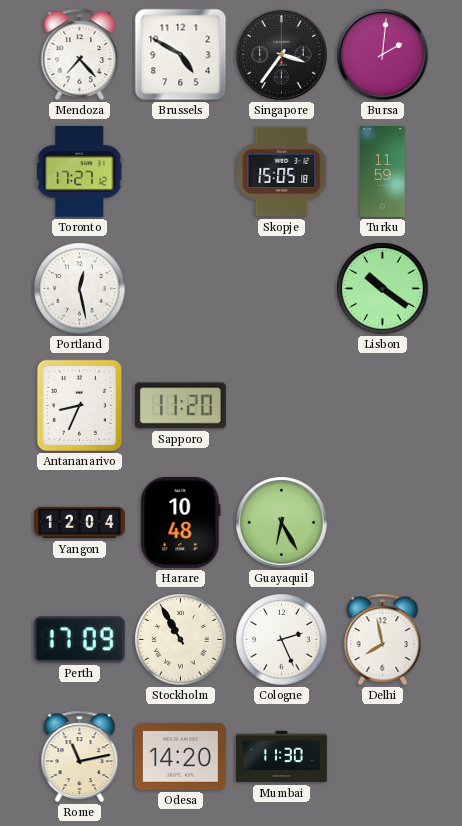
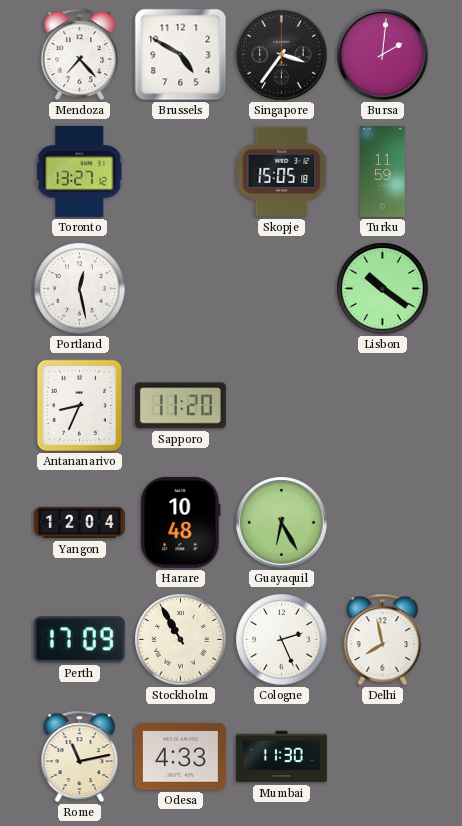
Toronto: 17:27 -> 13:27 (80, 171)
Odesa: 14:20 -> 4:33 (180, 757)
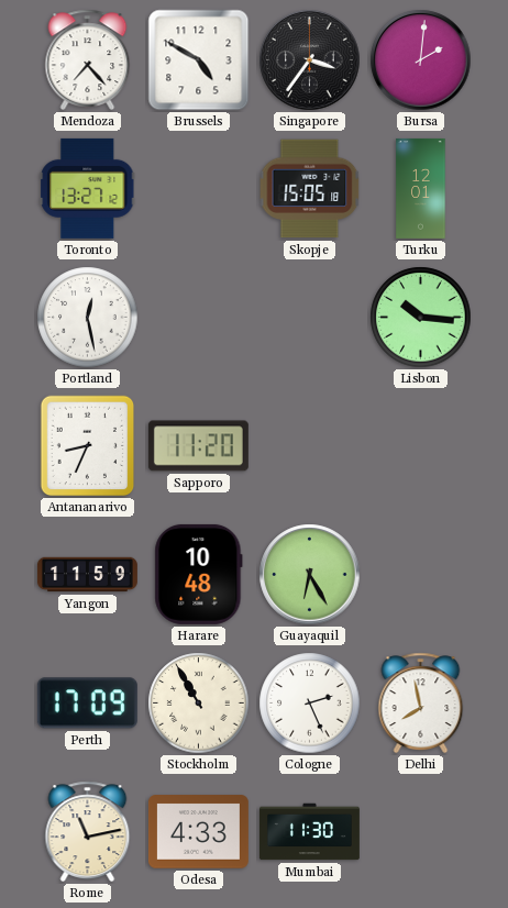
Turku: 11:59 -> 12:01 (421, 188)
Lisbon: 10:21 -> 10:16 (421, 318)
Yangon: 12:04 -> 11:59 (87, 575)
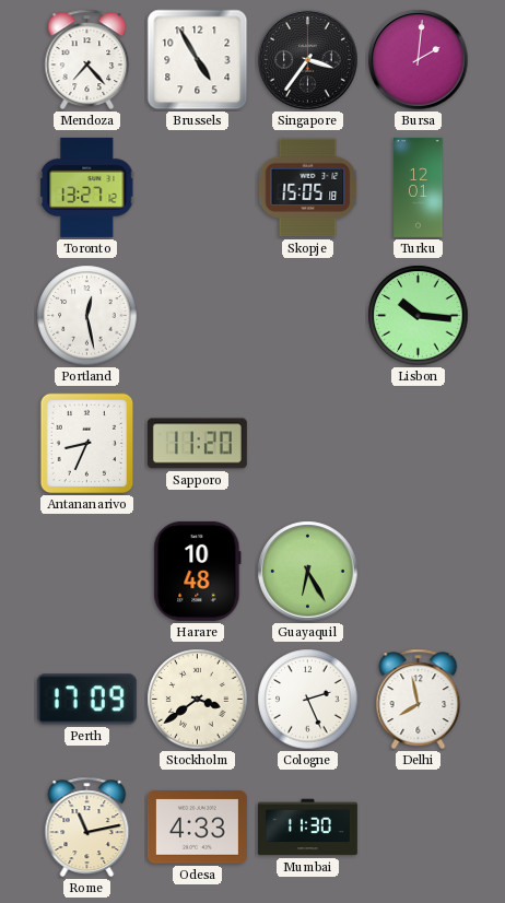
Brussels: 4:50 -> 4:55 (198, 60)
Yangon: 11:59 -> none (87, 575)
Stockholm: 10:55 -> 3:39 (198, 700)
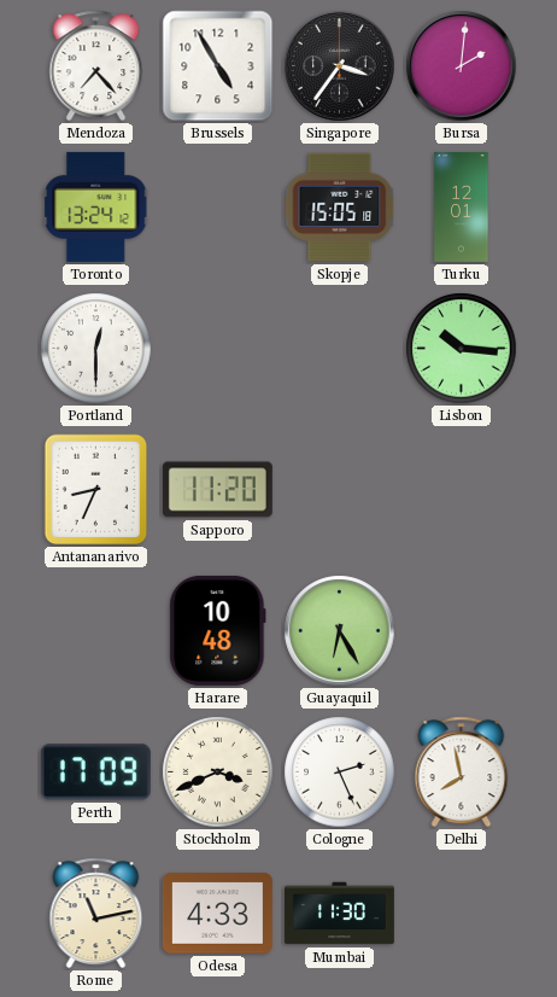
Toronto: 13:27 -> 13:24 (96, 206)
Portland: 12:28 -> 12:30 (96, 349)
Stockholm: 3:39 -> 3:41 (218, 772)
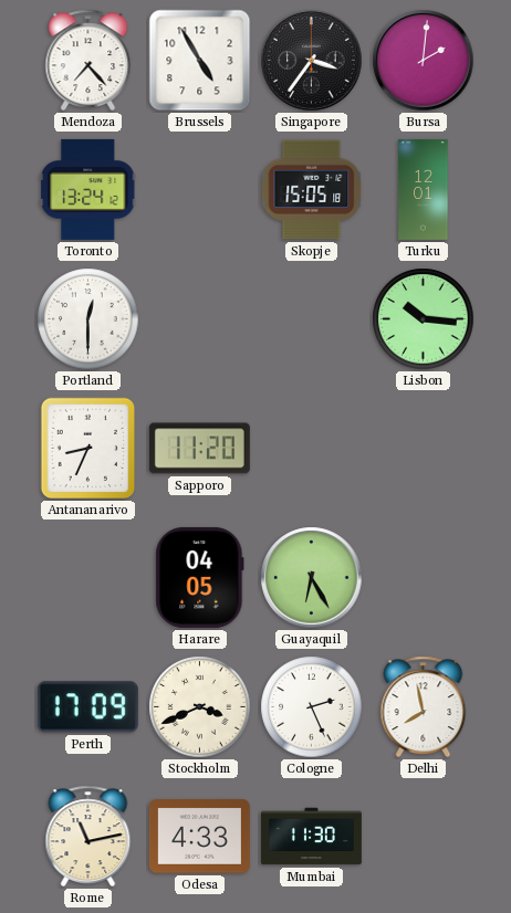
Harare: 10:48 -> 04:05 (200, 577)
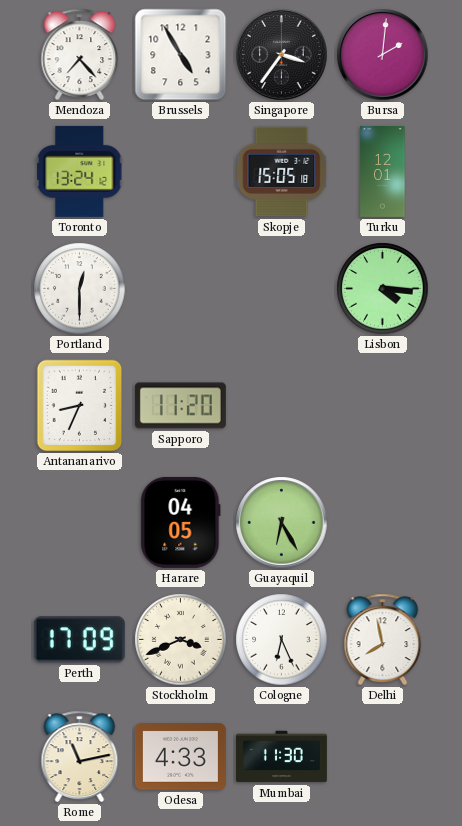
Lisbon: 10:16 -> 4:16 (383, 289)
Cologne: 2:26 -> 6:26 (282, 640)
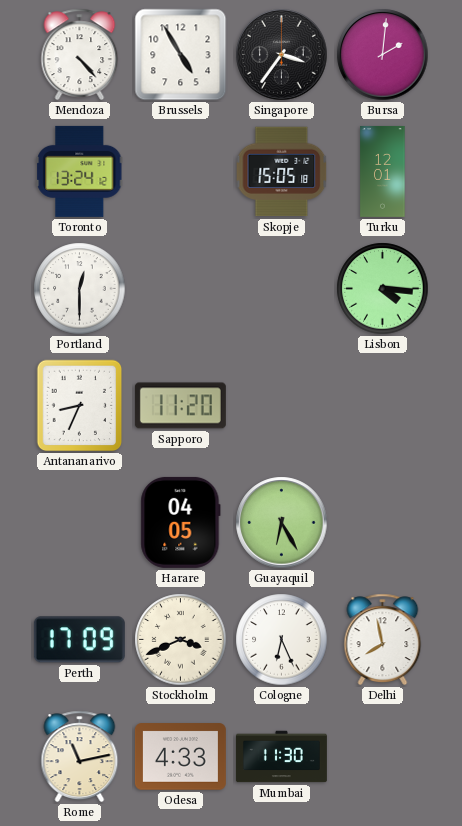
Mendoza: 7:23 -> 4:23 (80, 55)
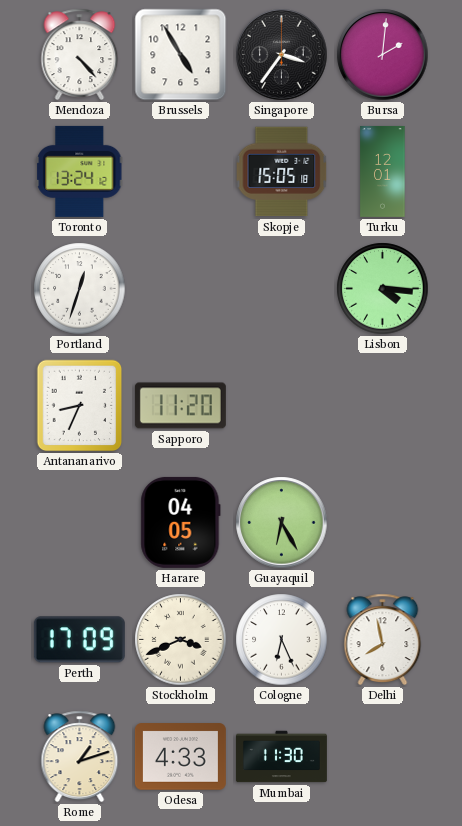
Portland: 12:30 -> 12:33 (80, 289)
Rome: 11:13 -> 1:12 (80, 757)
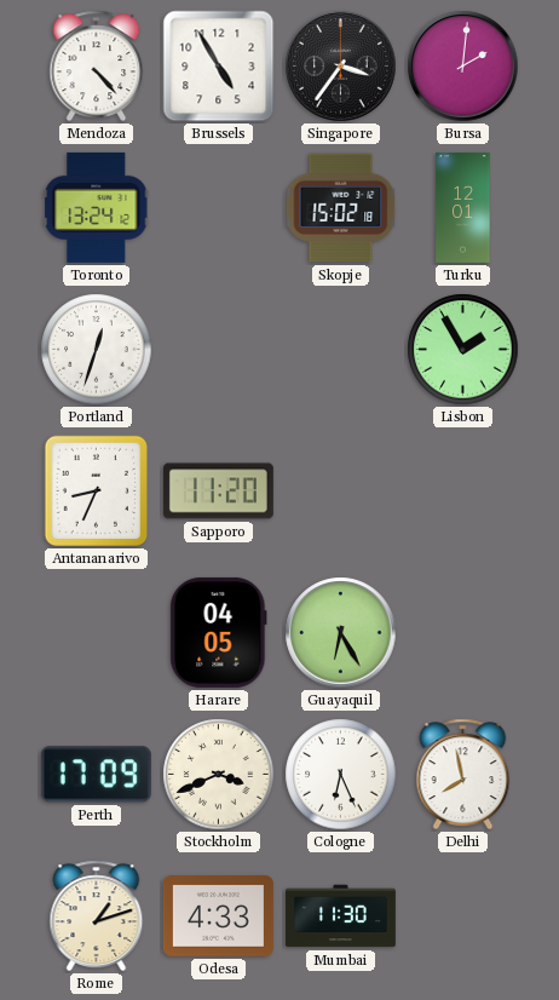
Skopje: 15:05 -> 15:02 (341, 208)
Lisbon: 4:16 -> 1:55 (463, 350)
